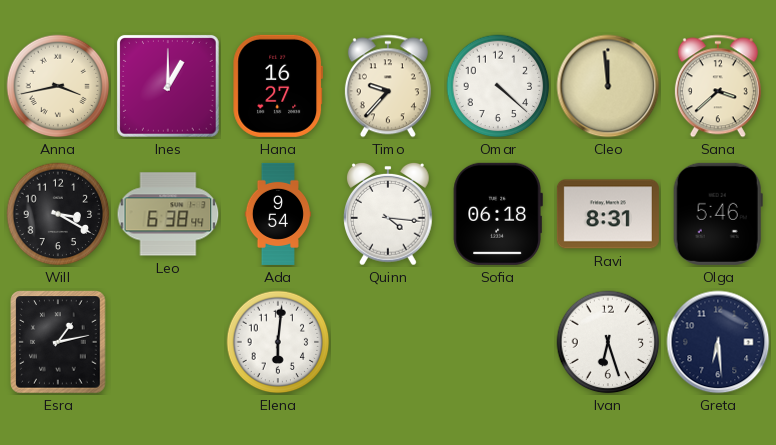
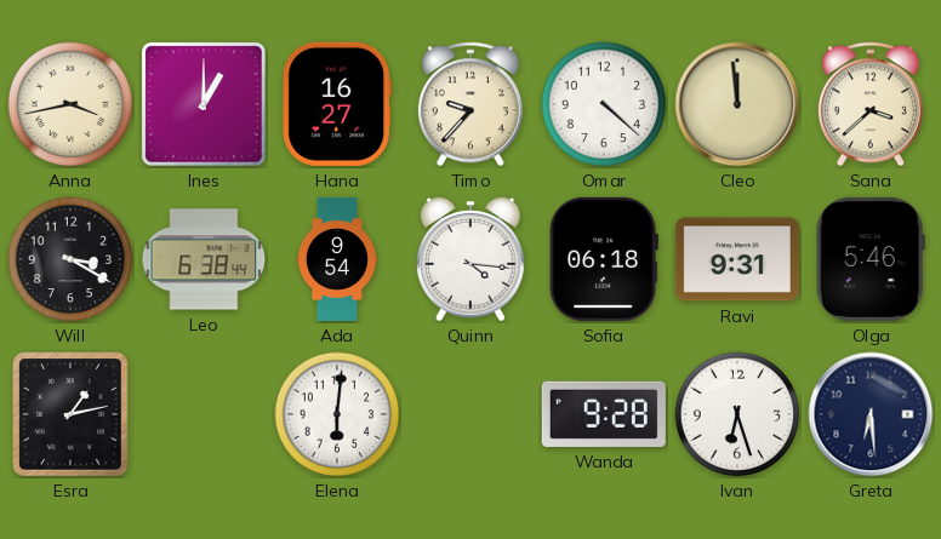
Ravi: 8:31 -> 9:31 (737, 259)
Wanda: none -> 9:28 (604, 414)
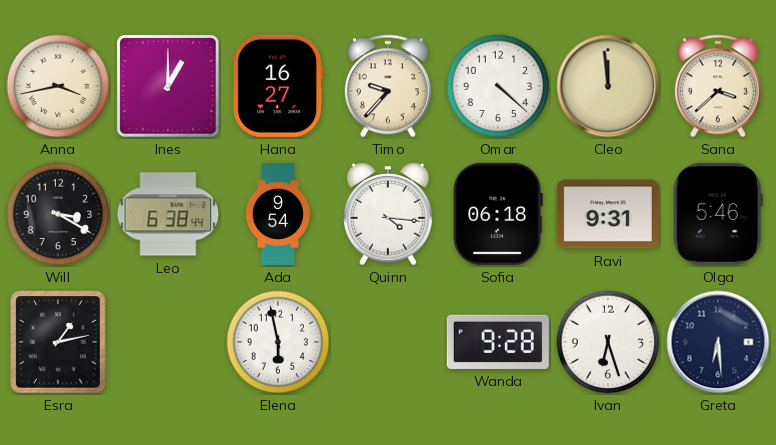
Elena: 6:01 -> 5:58 (278, 342)
